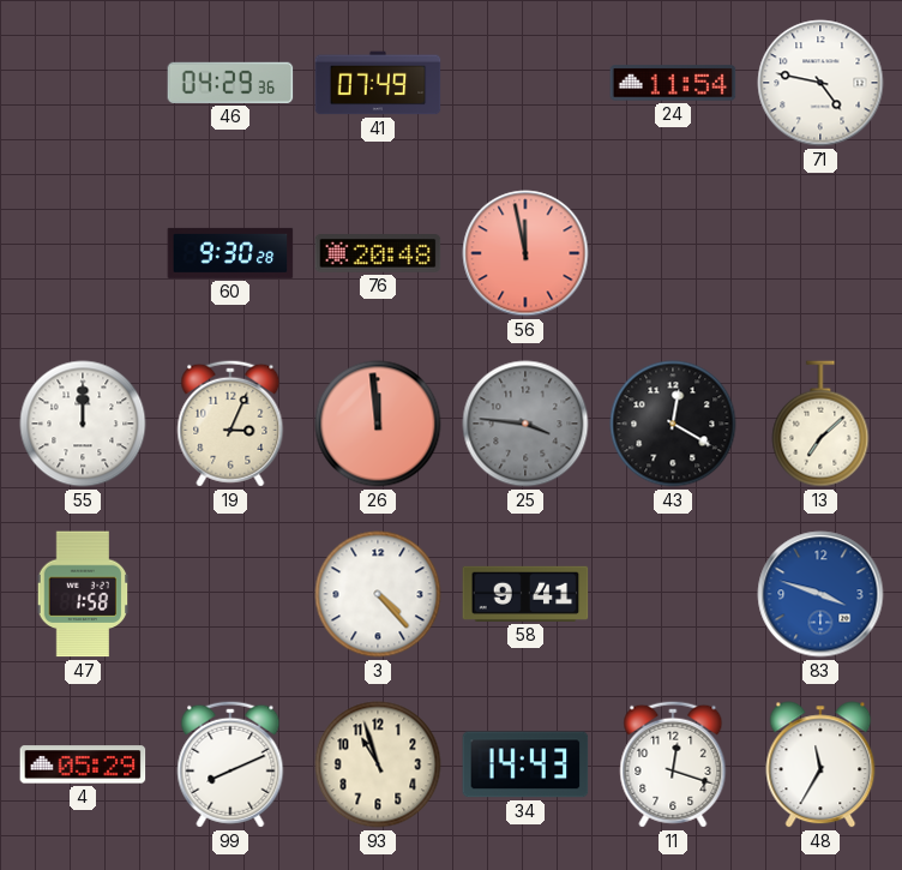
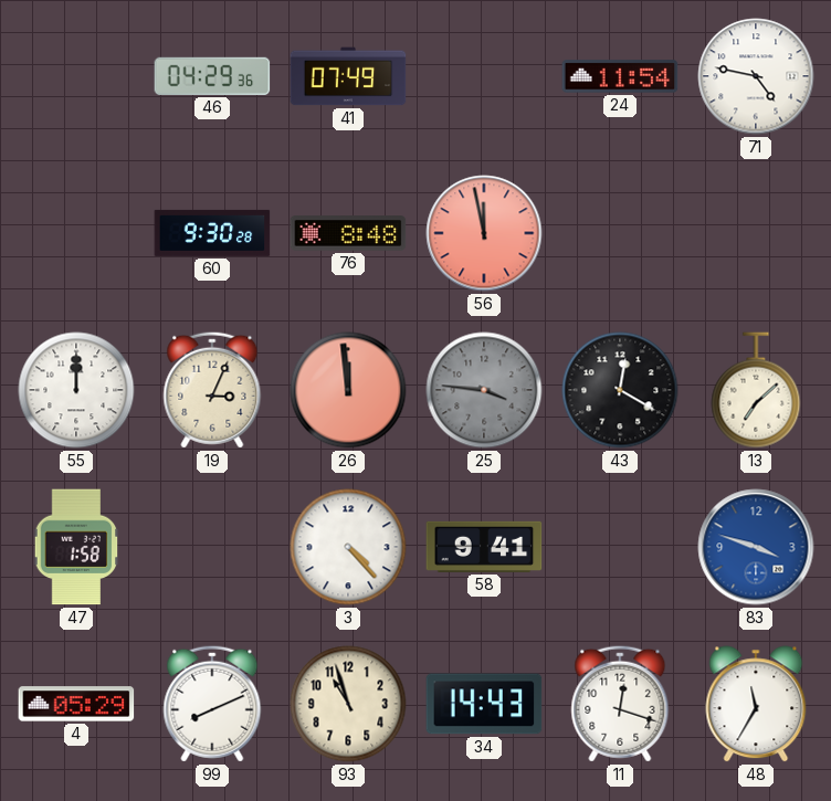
76: 20:48 -> 8:48 (348, 233)
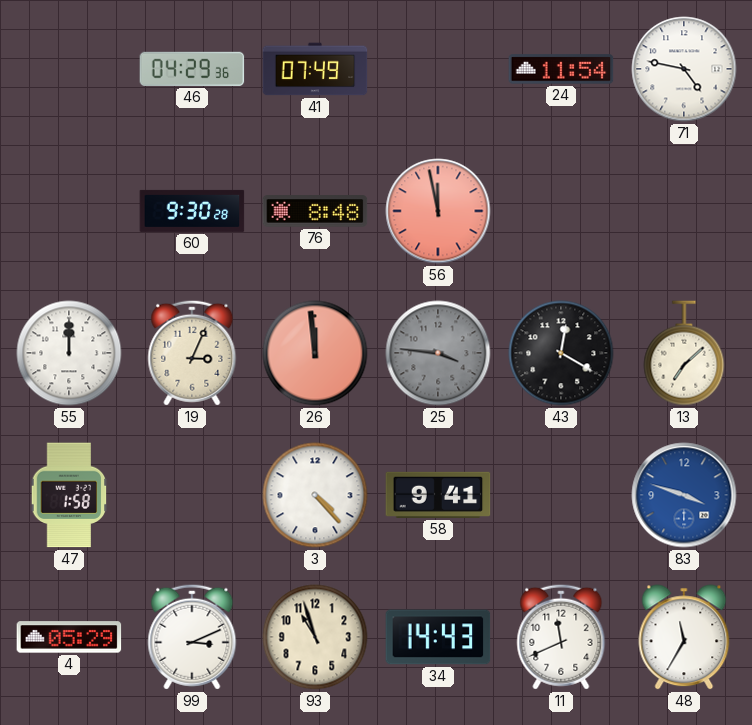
99: 8:11 -> 3:11 (192, 637)
11: 12:18 -> 11:41 (561, 637)
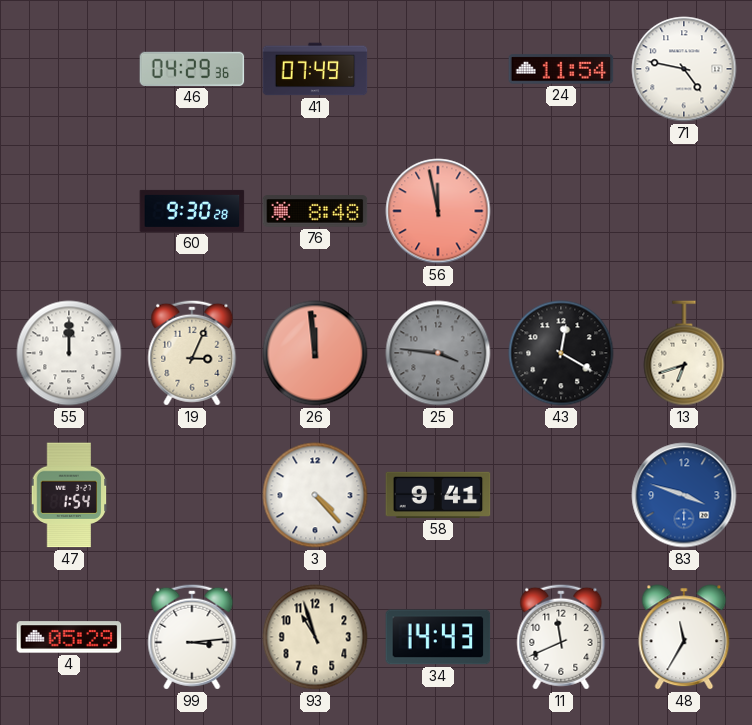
13: 7:08 -> 6:42 (684, 353)
47: 1:58 -> 1:54 (69, 495)
99: 3:11 -> 3:14 (192, 637)
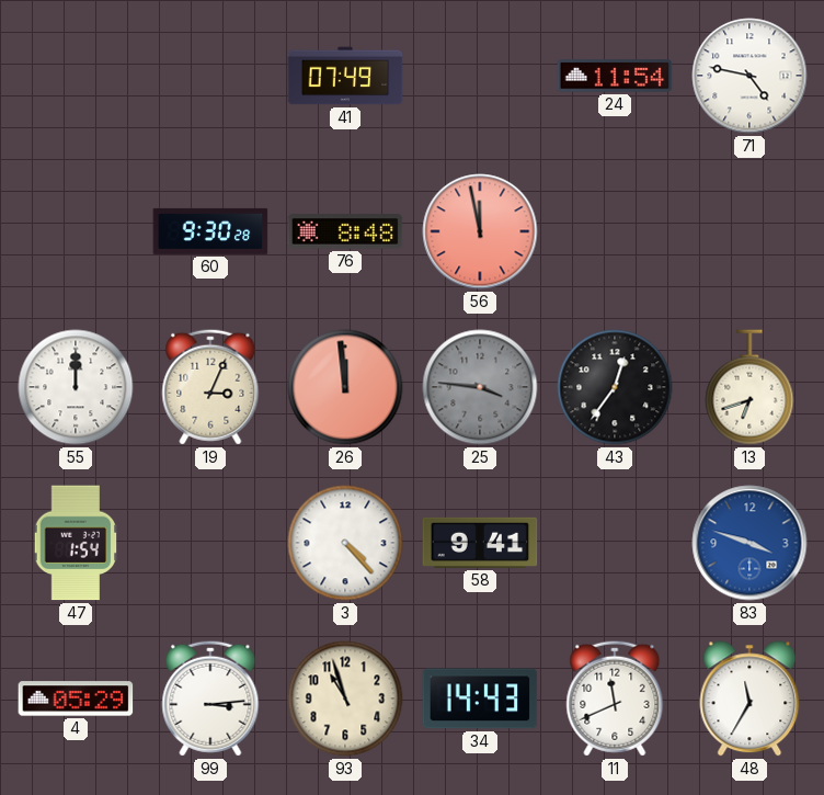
46: 04:29 -> none (192, 69)
43: 12:20 -> 12:36 (615, 387)
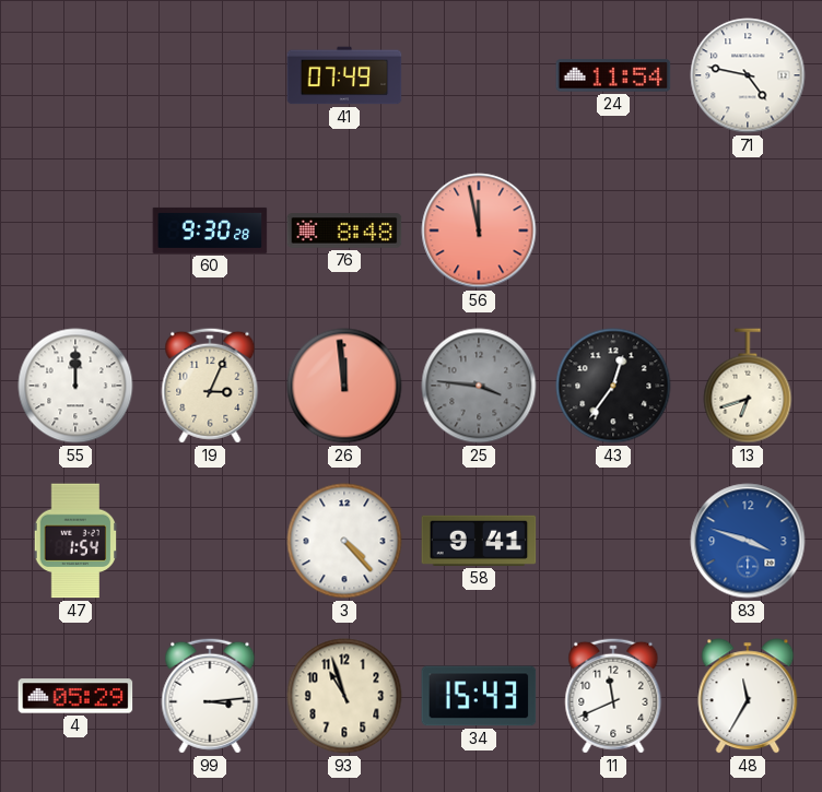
34: 14:43 -> 15:43 (479, 696)
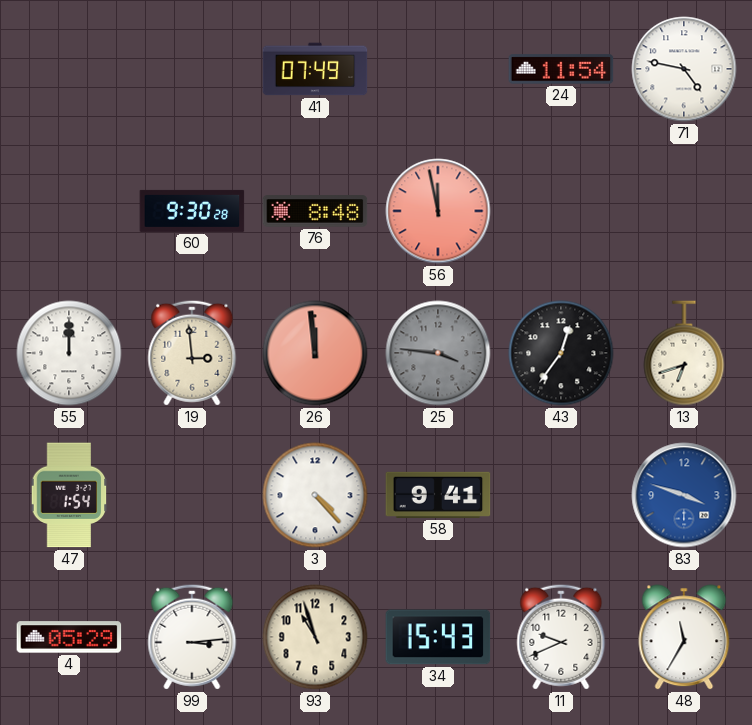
19: 3:04 -> 2:59 (192, 353)
11: 11:41 -> 9:41 (561, 637)
